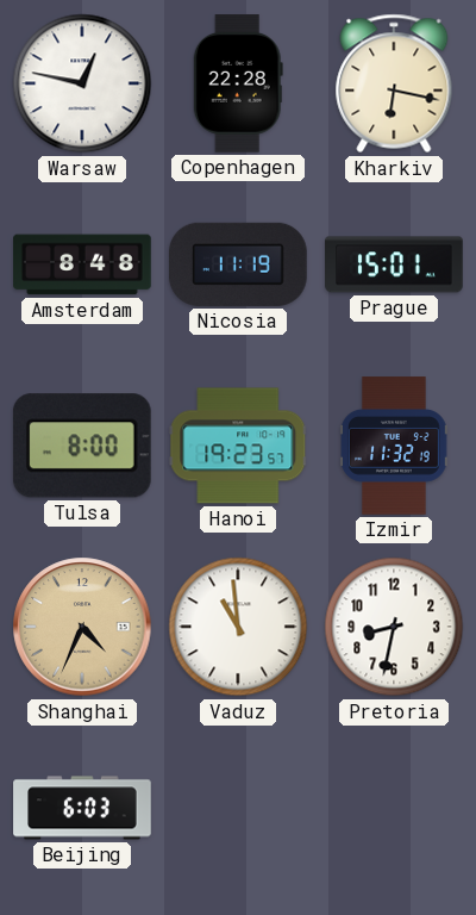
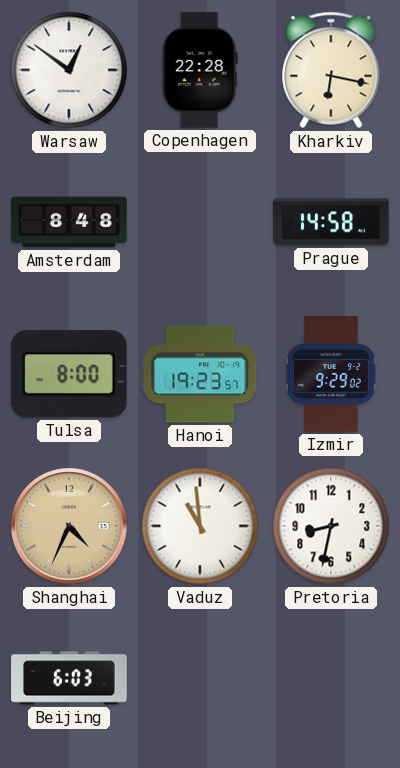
Warsaw: 12:47 -> 12:51 (69, 70)
Nicosia: 11:19 -> none (239, 264)
Prague: 15:01 -> 14:58 (331, 222)
Izmir: 11:32 -> 9:29 (332, 374)
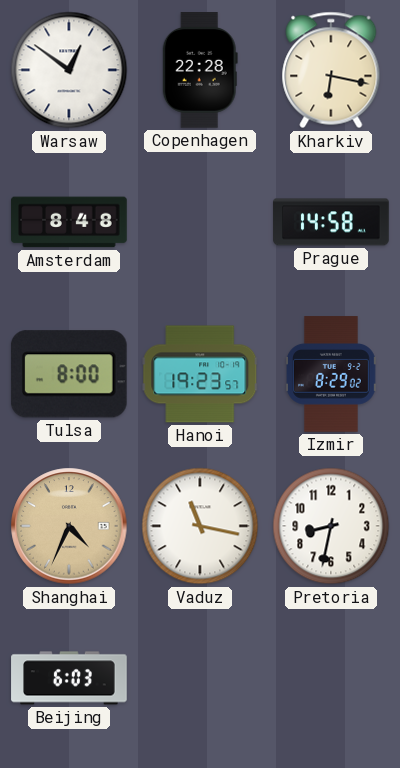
Izmir: 9:29 -> 8:29 (332, 374)
Vaduz: 10:59 -> 11:17 (200, 526)
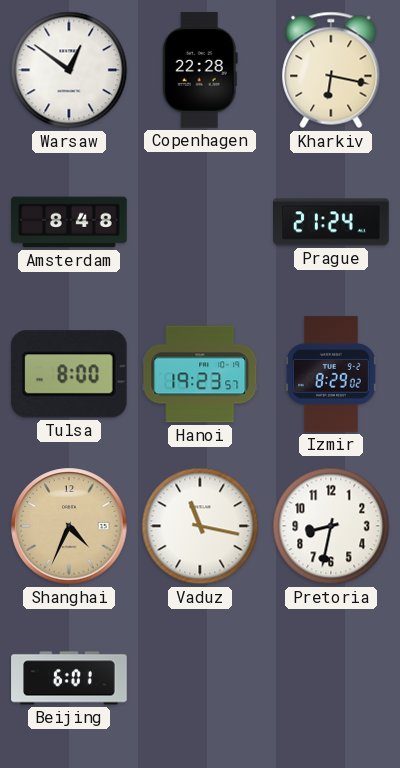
Prague: 14:58 -> 21:24 (331, 222)
Beijing: 6:03 -> 6:01 (69, 678)
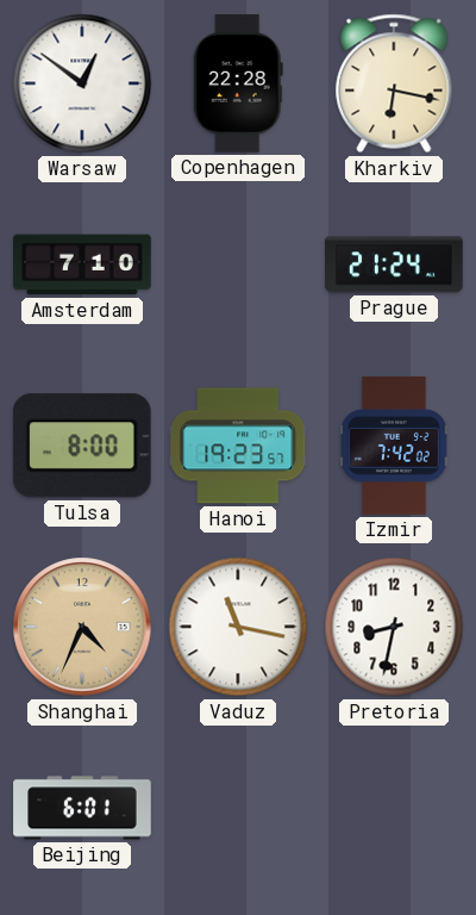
Amsterdam: 8:48 -> 7:10 (82, 264)
Izmir: 8:29 -> 7:42 (395, 446)
